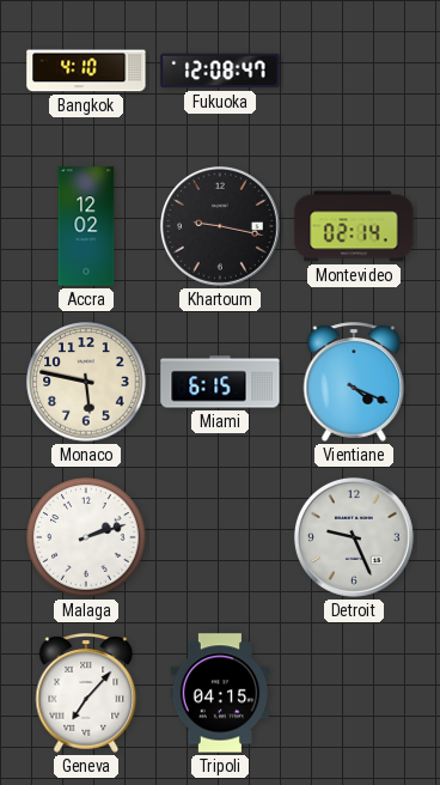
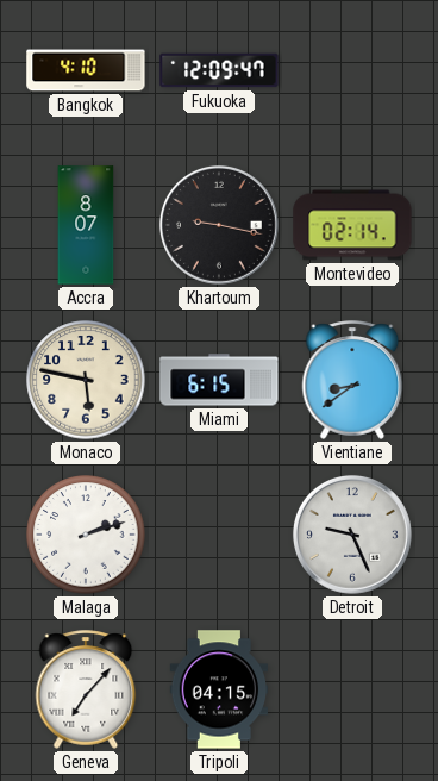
Fukuoka: 12:08 -> 12:09 (219, 70)
Accra: 12:02 -> 8:07 (86, 225)
Vientiane: 4:19 -> 8:39 (352, 380)
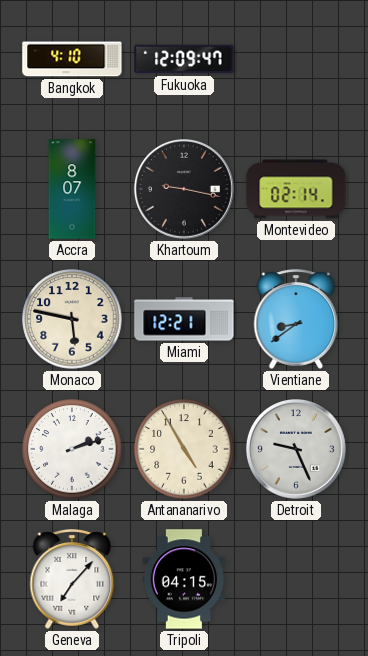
Miami: 6:15 -> 12:21 (184, 319)
Antananarivo: none -> 4:55 (184, 449)
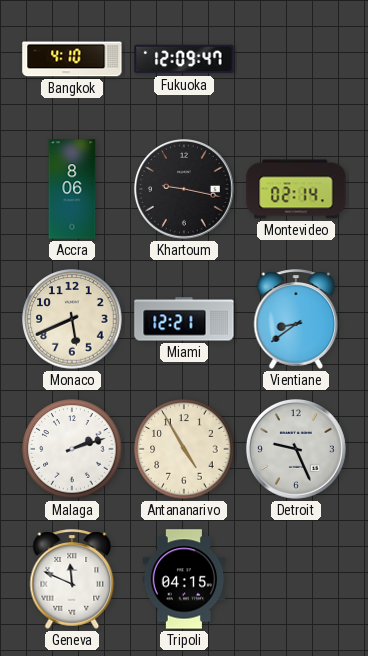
Accra: 8:07 -> 8:06 (72, 189)
Monaco: 5:47 -> 5:41 (72, 319)
Geneva: 7:07 -> 11:49 (72, 579)
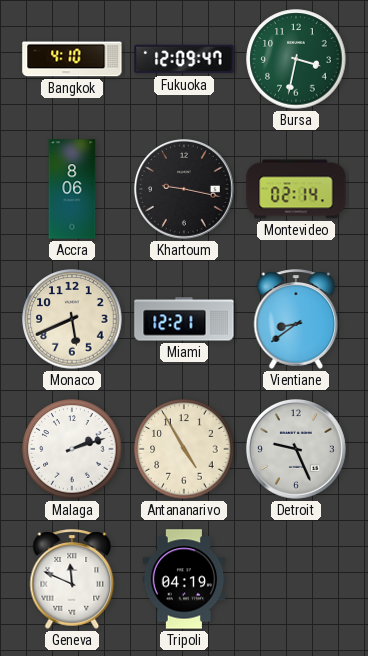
Bursa: none -> 3:32 (296, 59)
Tripoli: 04:15 -> 04:19 (184, 579)
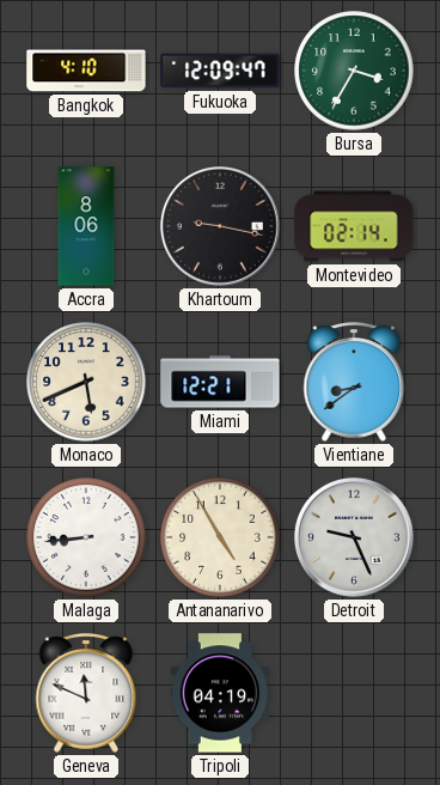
Bursa: 3:32 -> 3:35 (354, 71)
Malaga: 2:12 -> 8:44 (86, 537)
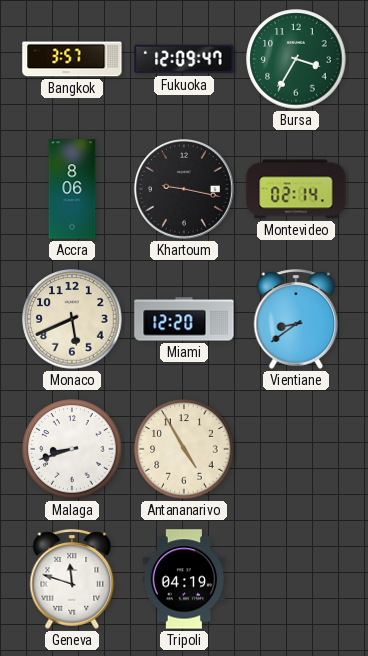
Bangkok: 4:10 -> 3:57 (72, 59)
Miami: 12:21 -> 12:20 (184, 319)
Malaga: 8:44 -> 8:42 (72, 449)
Detroit: 9:26 -> none (354, 537)
Geneva: 11:49 -> 11:48 (72, 579)
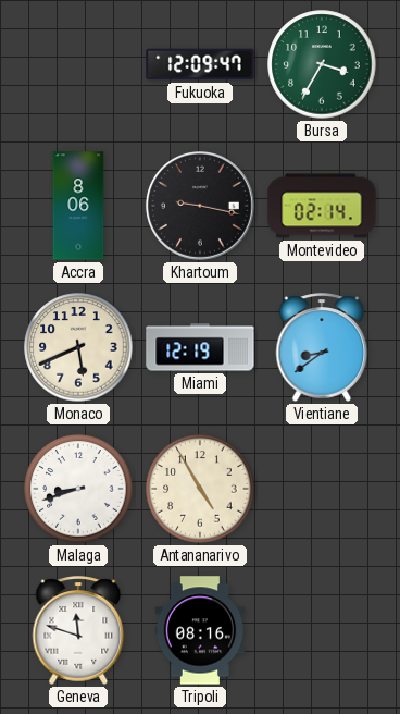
Bangkok: 3:57 -> none (72, 59)
Miami: 12:20 -> 12:19 (200, 347)
Tripoli: 04:19 -> 08:16 (200, 630)
